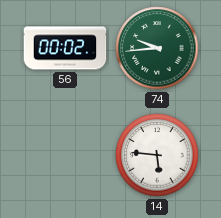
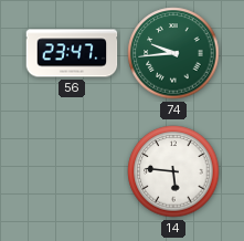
56: 00:02 -> 23:47 (72, 53)
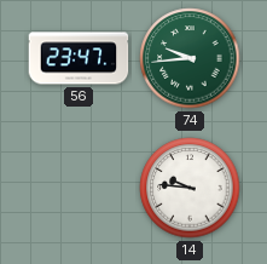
14: 5:46 -> 9:46 (190, 188)
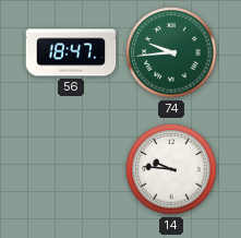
56: 23:47 -> 18:47 (71, 52)
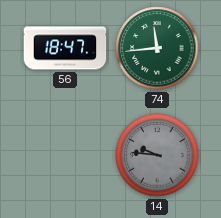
74: 9:44 -> 11:44 (157, 48)
14 dial: white -> grey (157, 155)
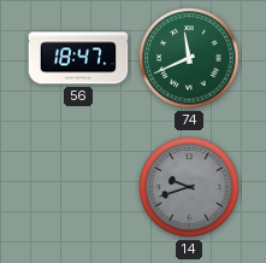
74: 11:44 -> 11:41 (189, 58)
14: 9:46 -> 9:42 (189, 187)
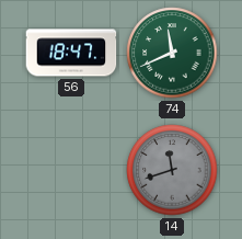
14: 9:42 -> 11:42 (172, 170)
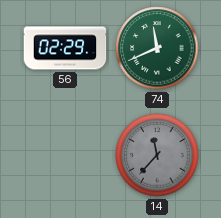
56: 18:47 -> 02:29 (65, 48)
14: 11:42 -> 11:37 (157, 155)
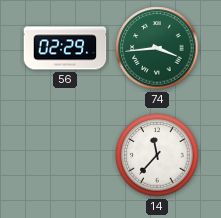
74: 11:41 -> 3:44 (157, 48)
14 dial: grey -> white (157, 155)
